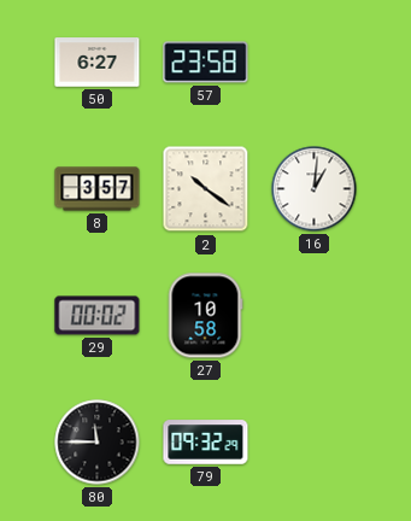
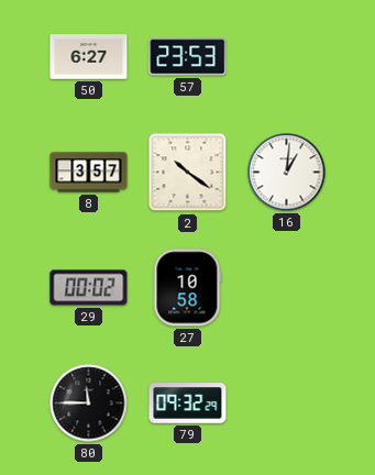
57: 23:58 -> 23:53 (188, 57)
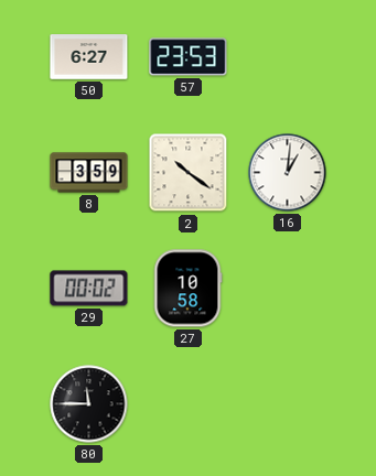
8: 3:57 -> 3:59 (89, 173)
79: 09:32 -> none (188, 404)
